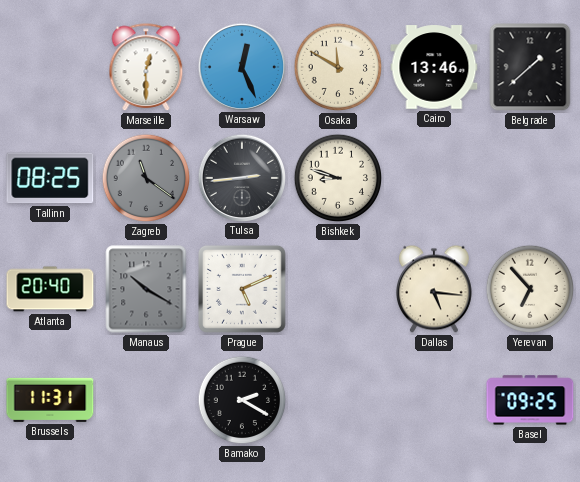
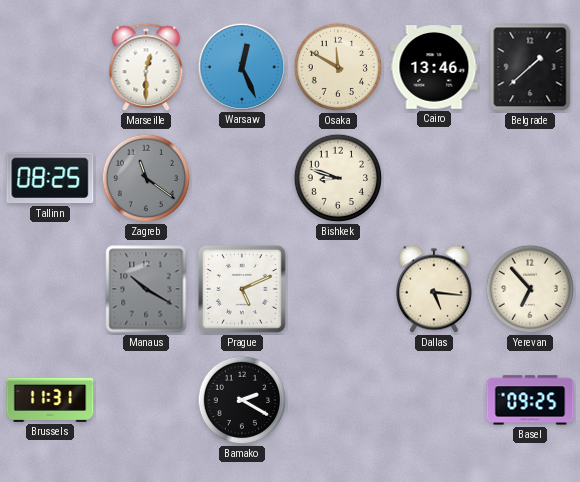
Tulsa: 2:44 -> none (241, 177)
Atlanta: 20:40 -> none (50, 289)
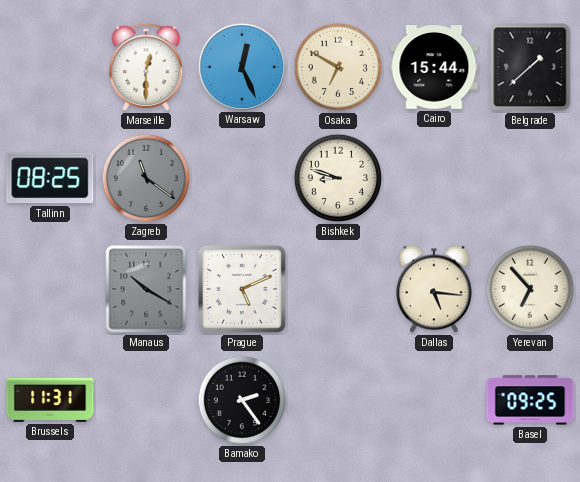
Osaka: 11:50 -> 6:50 (338, 67)
Cairo: 13:46 -> 15:44 (434, 67)
Bamako: 2:20 -> 2:24 (242, 400)
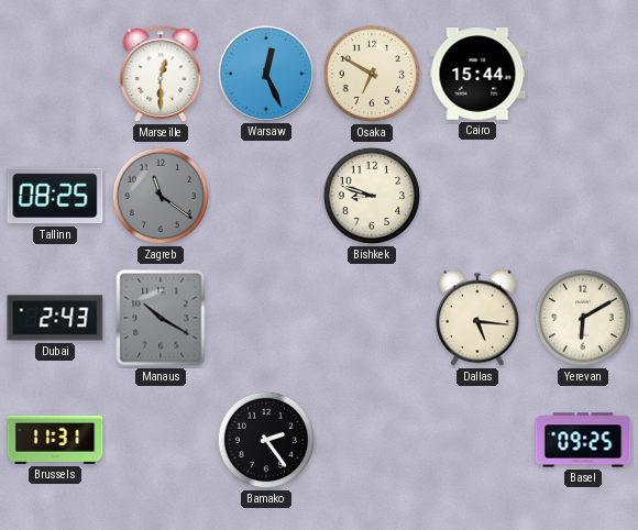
Belgrade: 1:38 -> none (530, 67)
Dubai: none -> 2:43 (55, 318)
Prague: 5:11 -> none (242, 289)
Yerevan: 6:53 -> 6:10 (583, 318)
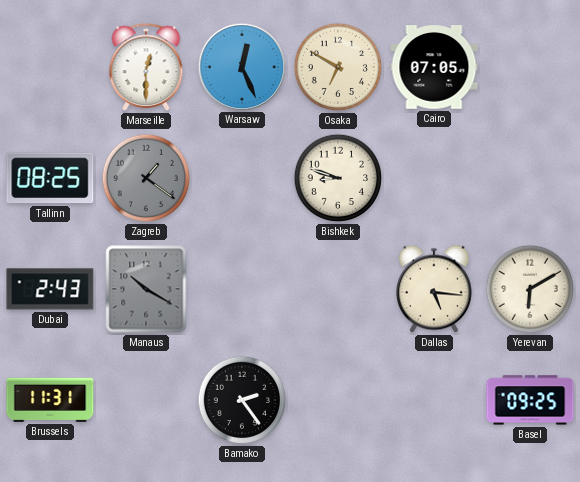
Cairo: 15:44 -> 07:05 (434, 67)
Zagreb: 11:21 -> 1:21 (146, 178)
